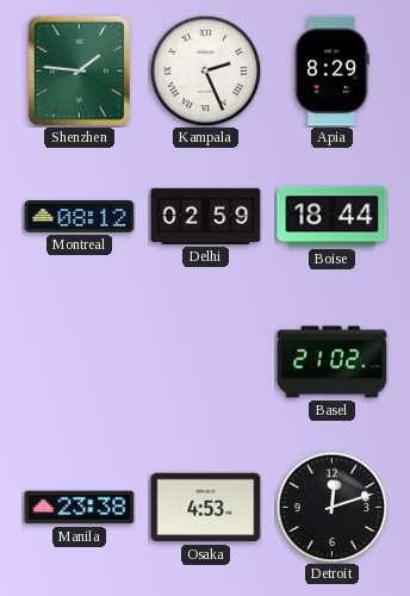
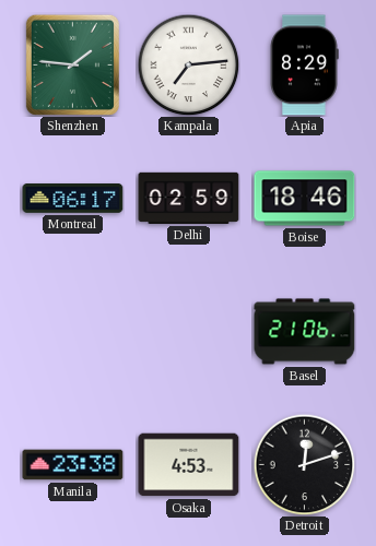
Kampala: 2:26 -> 7:14 (188, 64)
Montreal: 08:12 -> 06:17 (73, 199)
Boise: 18:44 -> 18:46 (305, 199)
Basel: 21:02 -> 21:06 (305, 332)
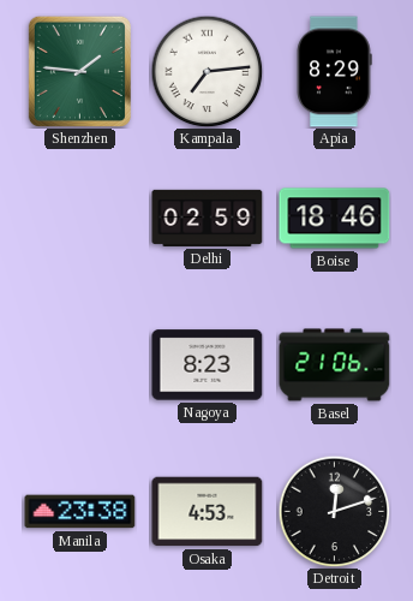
Montreal: 06:17 -> none (73, 199)
Nagoya: none -> 8:23 (208, 365)
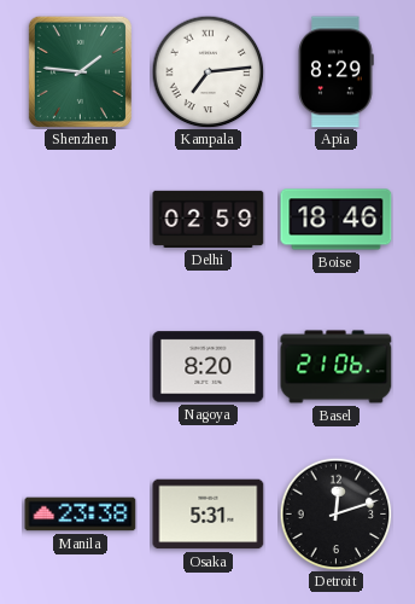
Nagoya: 8:23 -> 8:20 (209, 367)
Osaka: 4:53 -> 5:31 (209, 515)
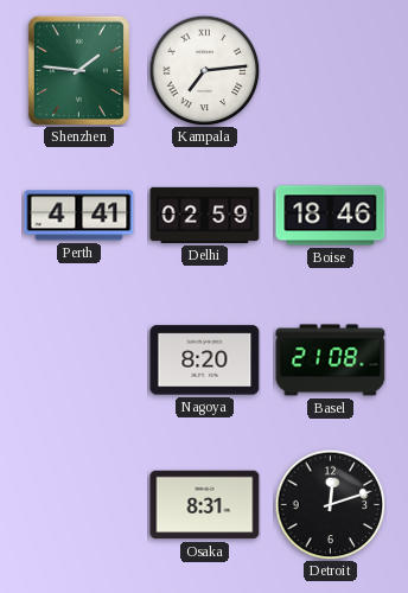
Apia: 8:29 -> none (335, 72)
Perth: none -> 4:41 (79, 216)
Basel: 21:06 -> 21:08 (331, 361)
Manila: 23:38 -> none (81, 515)
Osaka: 5:31 -> 8:31 (205, 505)
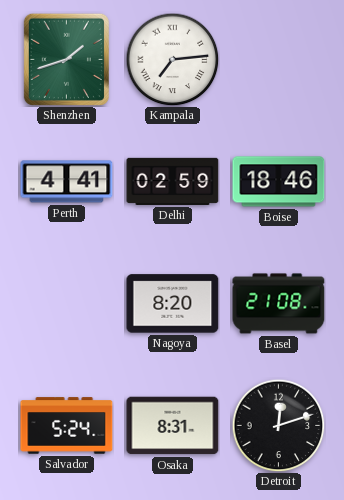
Shenzhen: 1:46 -> 1:42 (66, 59)
Salvador: none -> 5:24 (67, 426)
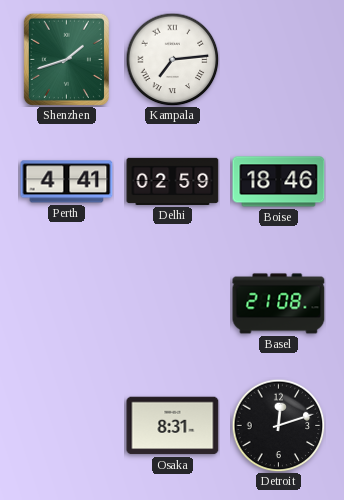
Nagoya: 8:20 -> none (173, 304)
Salvador: 5:24 -> none (67, 426)
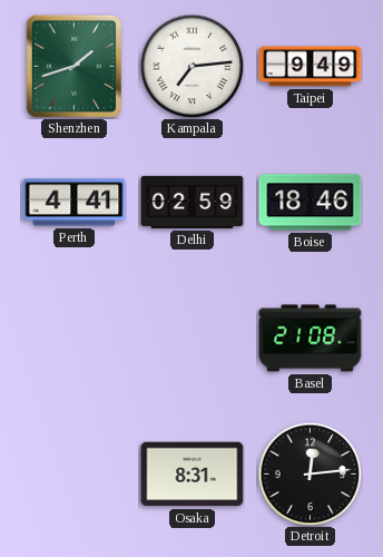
Taipei: none -> 9:49 (311, 67)
Detroit: 12:12 -> 12:14 (310, 473)
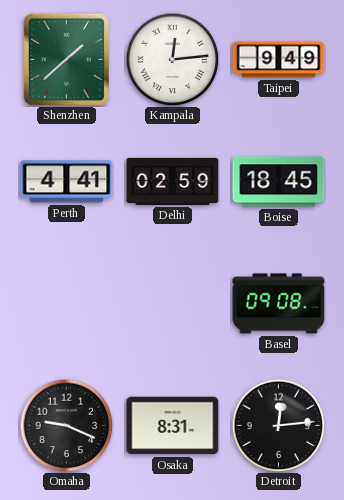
Shenzhen: 1:42 -> 1:38 (66, 59)
Kampala: 7:14 -> 12:14 (172, 59)
Boise: 18:46 -> 18:45 (279, 182)
Basel: 21:08 -> 09:08 (279, 304)
Omaha: none -> 9:19 (66, 425)
